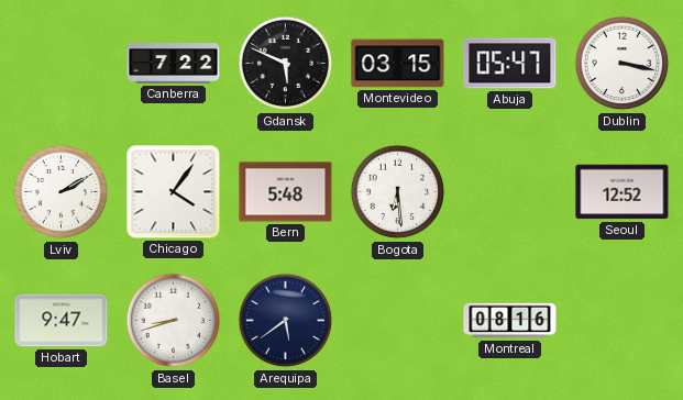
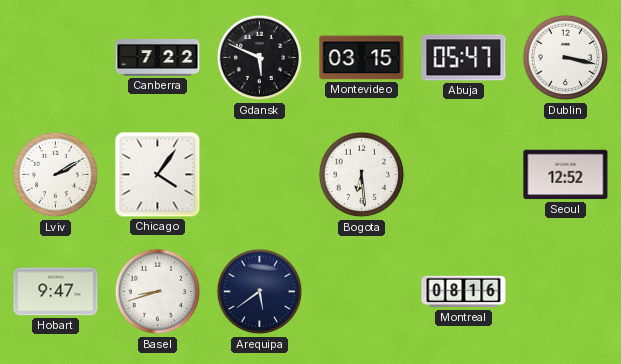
Bern: 5:48 -> none (286, 192)
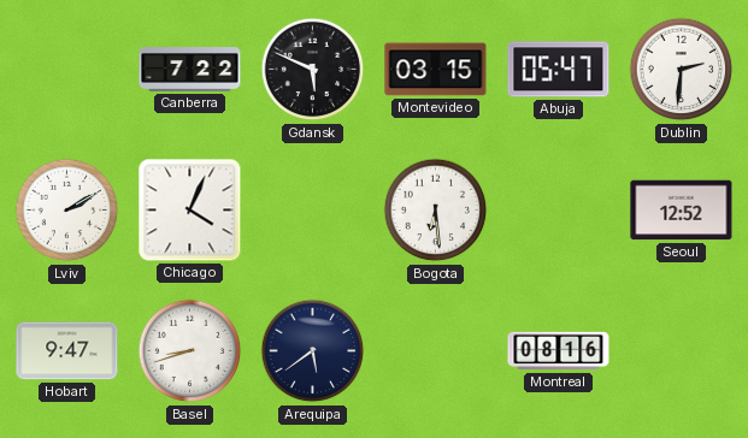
Dublin: 3:17 -> 2:31 (682, 70)
Chicago: 4:06 -> 4:04 (190, 211)
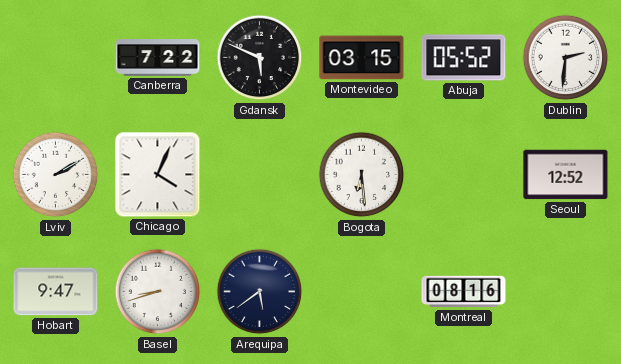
Abuja: 05:47 -> 05:52 (464, 58)
